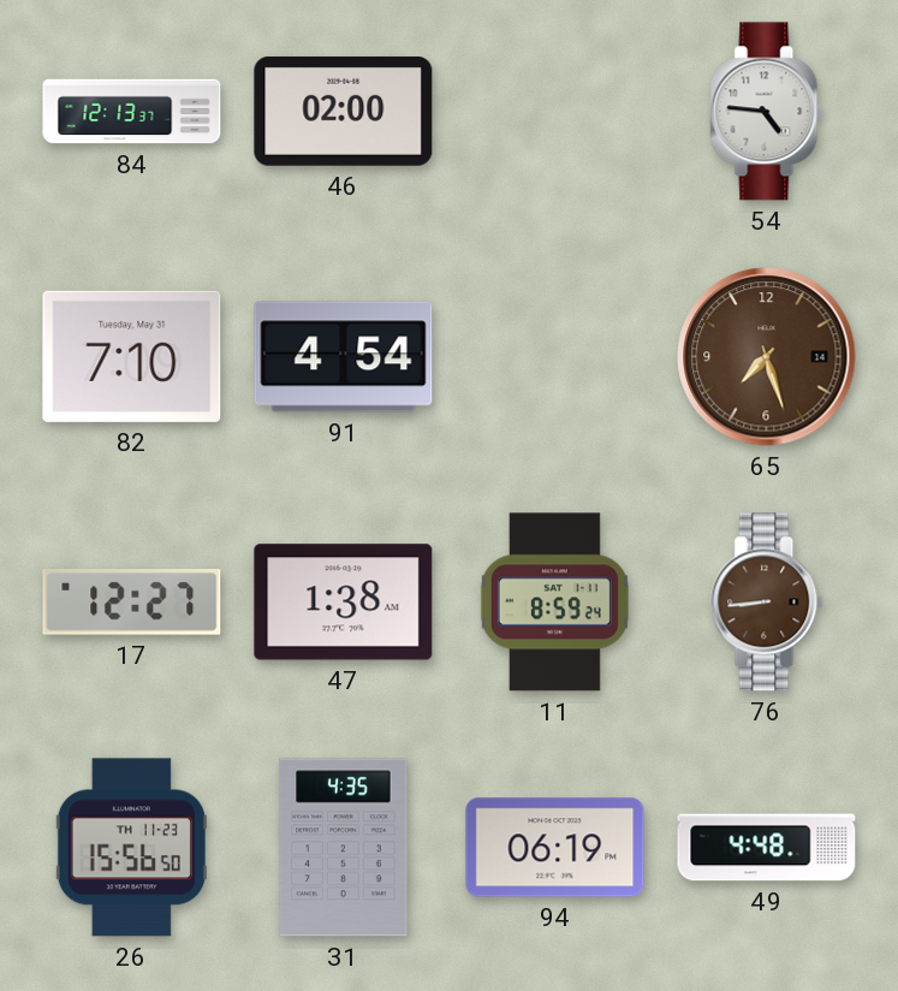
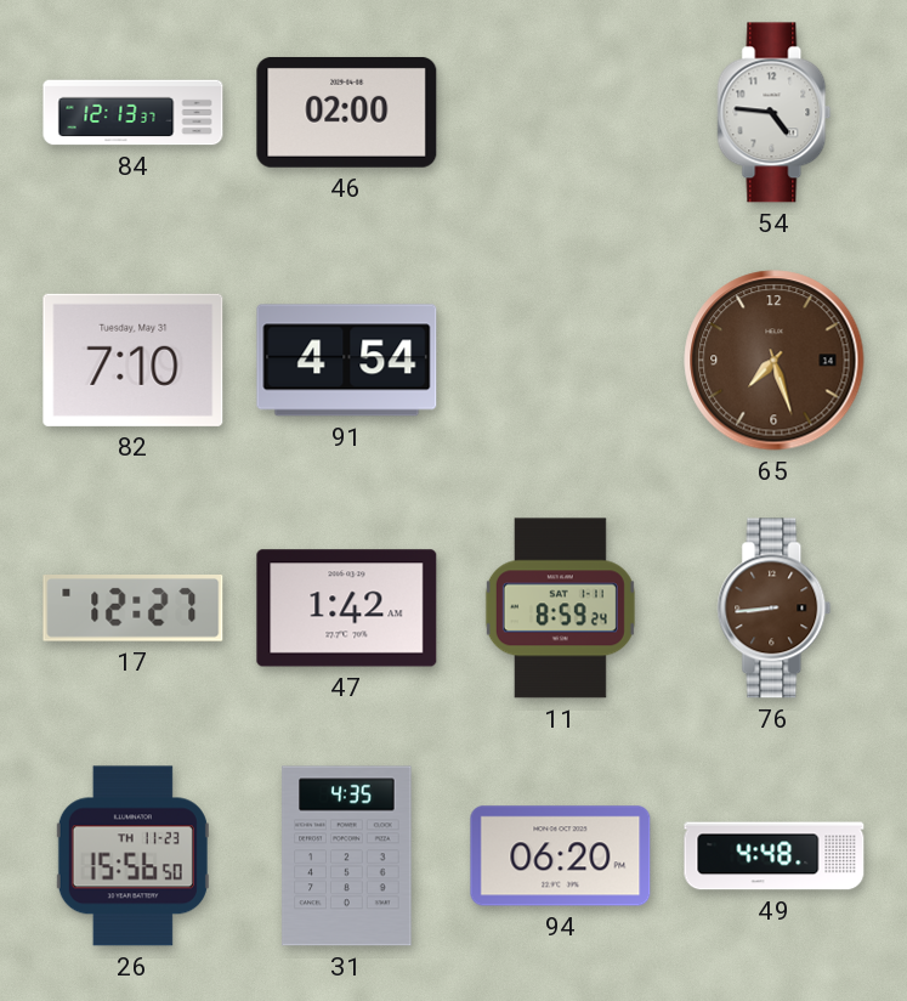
47: 1:38 -> 1:42 (347, 609)
94: 06:19 -> 06:20 (561, 856)
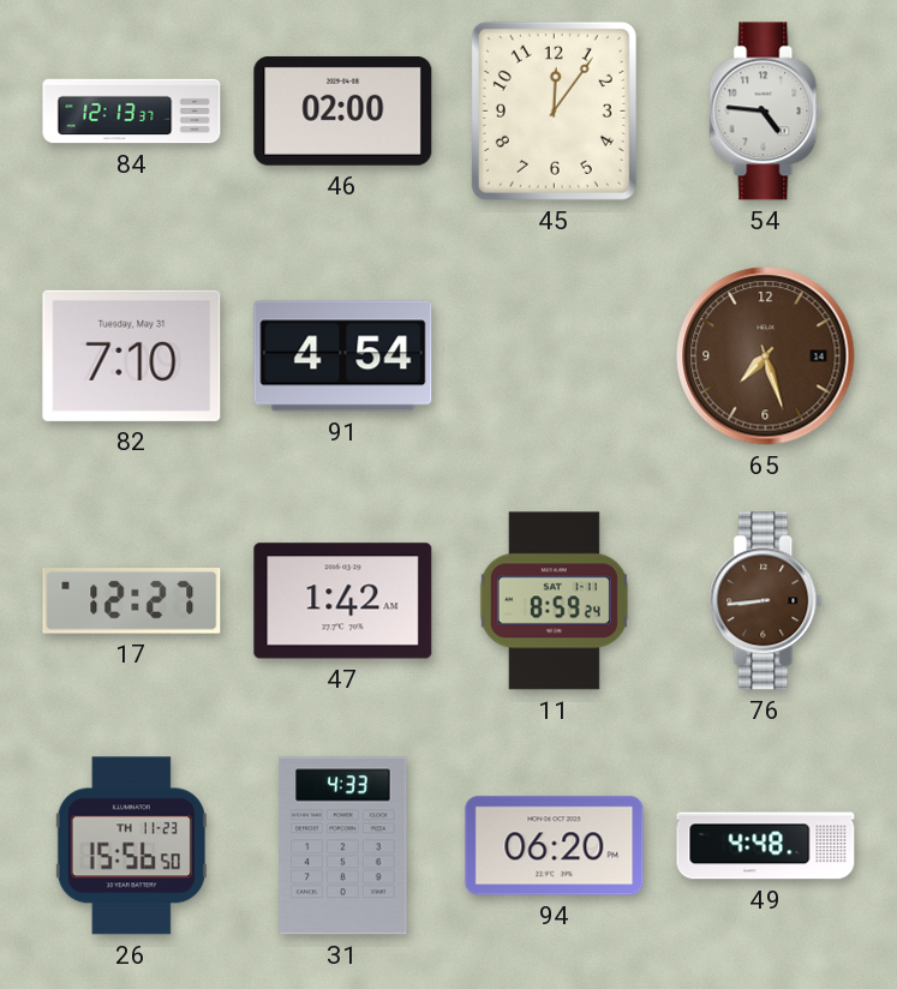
45: none -> 12:06 (554, 110)
31: 4:35 -> 4:33 (343, 846)
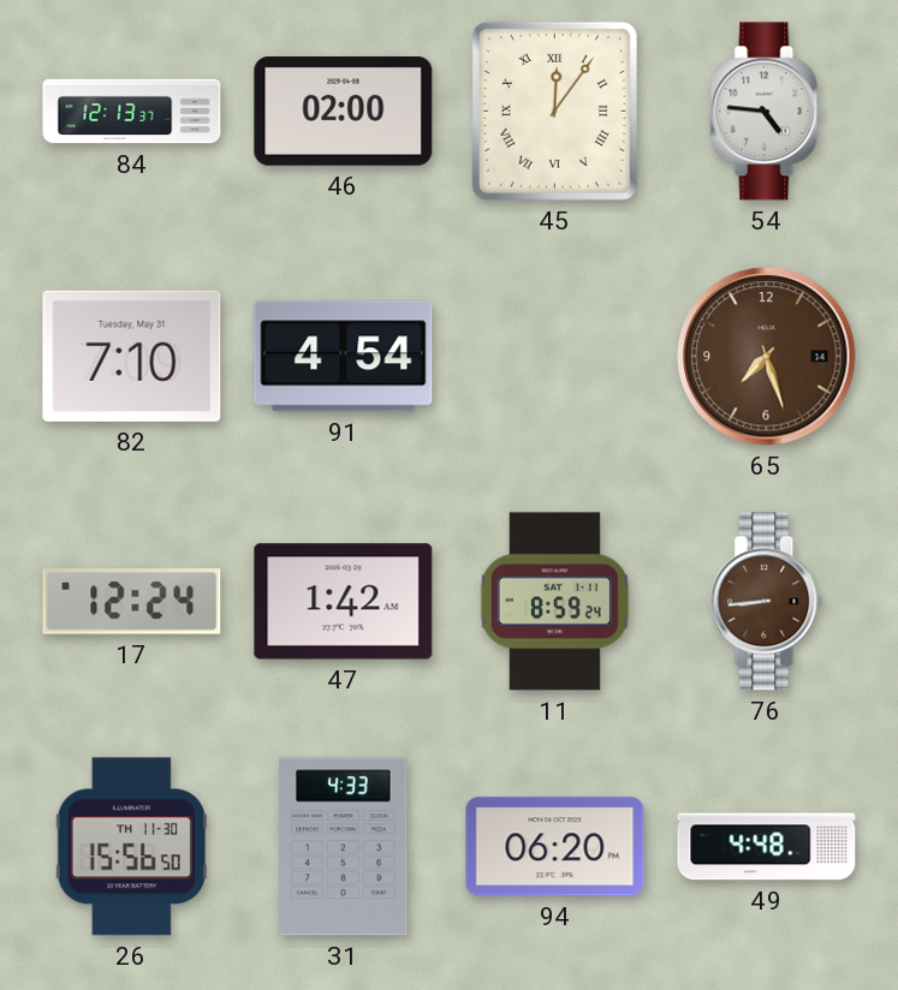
45 numerals: Arabic -> Roman (554, 111)
17: 12:27 -> 12:24 (132, 602)
26 date: TH 11-23 -> TH 11-30 (131, 847)
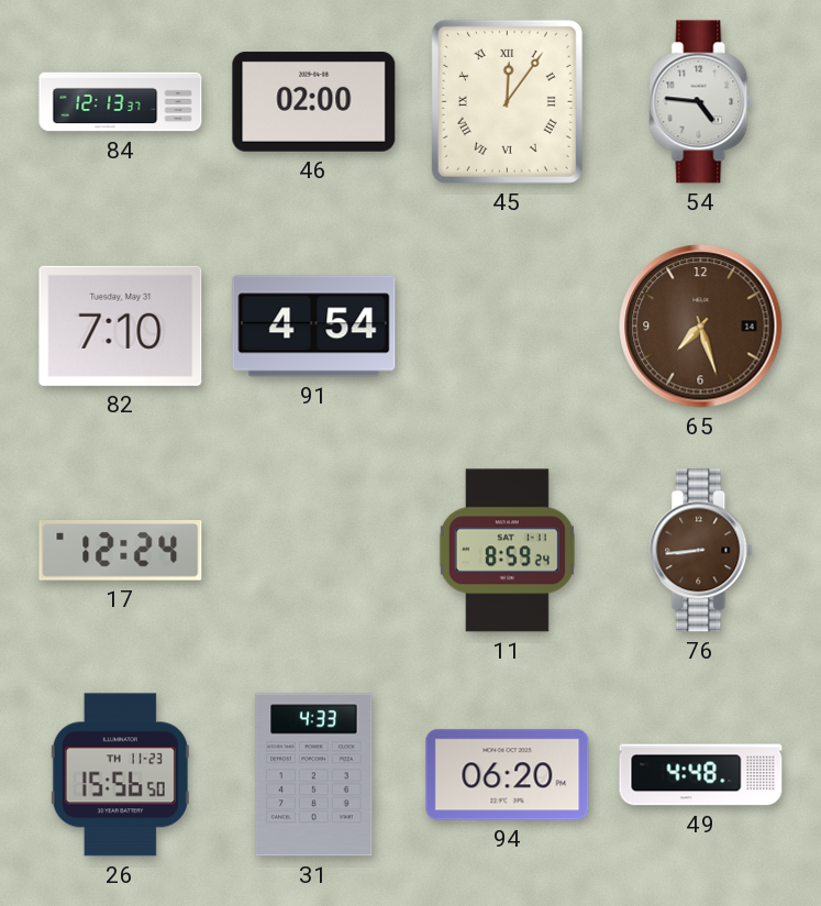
47: 1:42 -> none (344, 602)
26 date: TH 11-30 -> TH 11-23 (120, 775)
